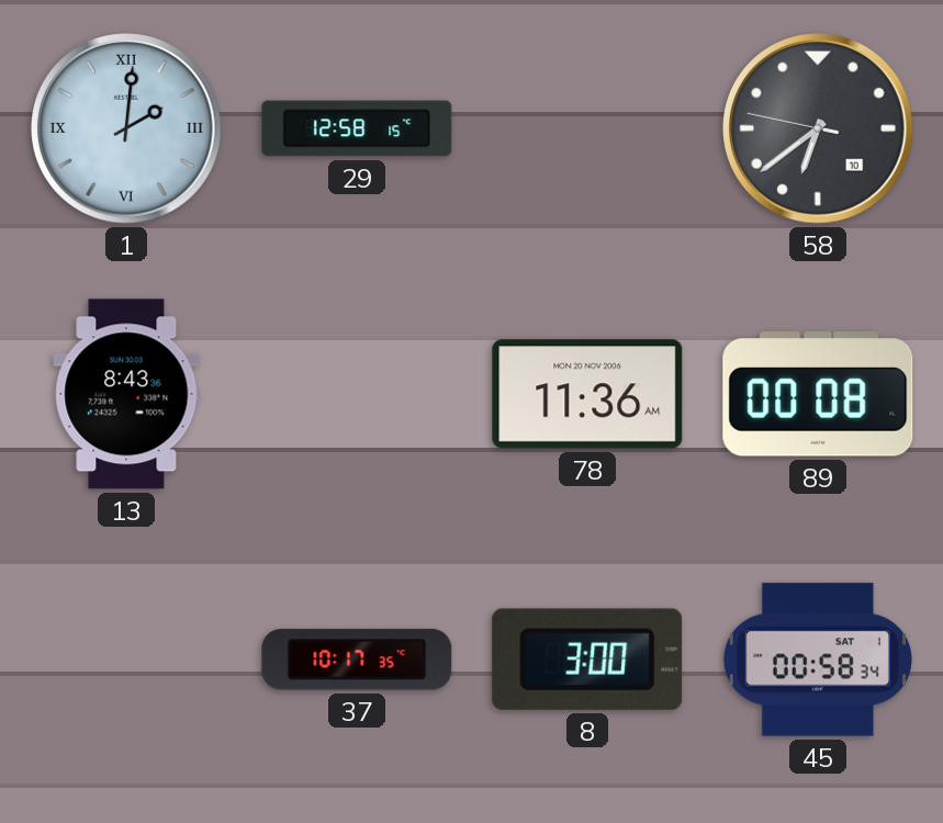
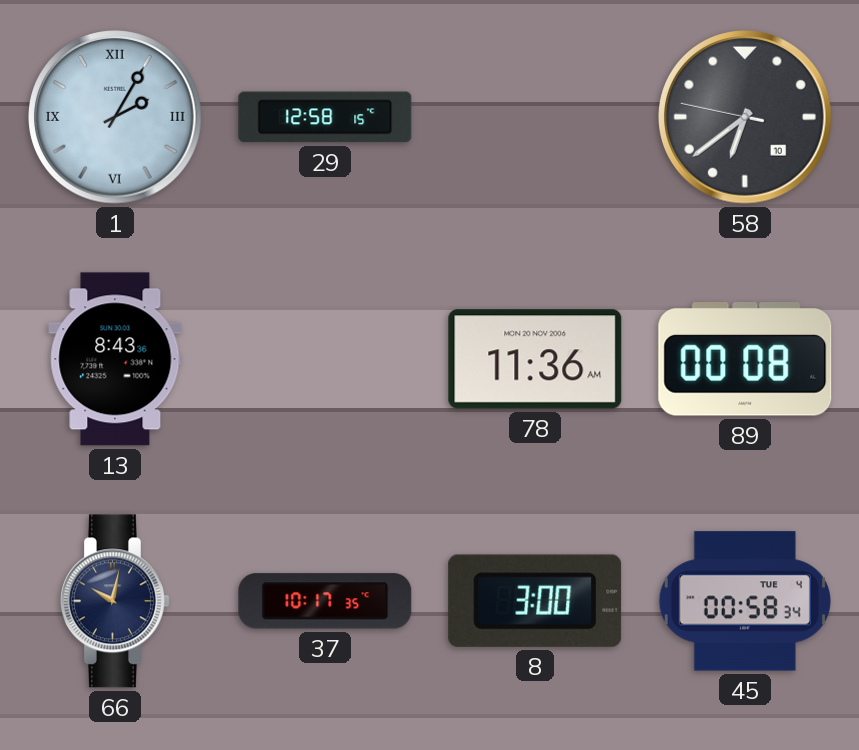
1: 2:01 -> 2:05 (115, 117)
66: none -> 10:02 (116, 601)
45 date: SAT 1 -> TUE 4 (745, 601)
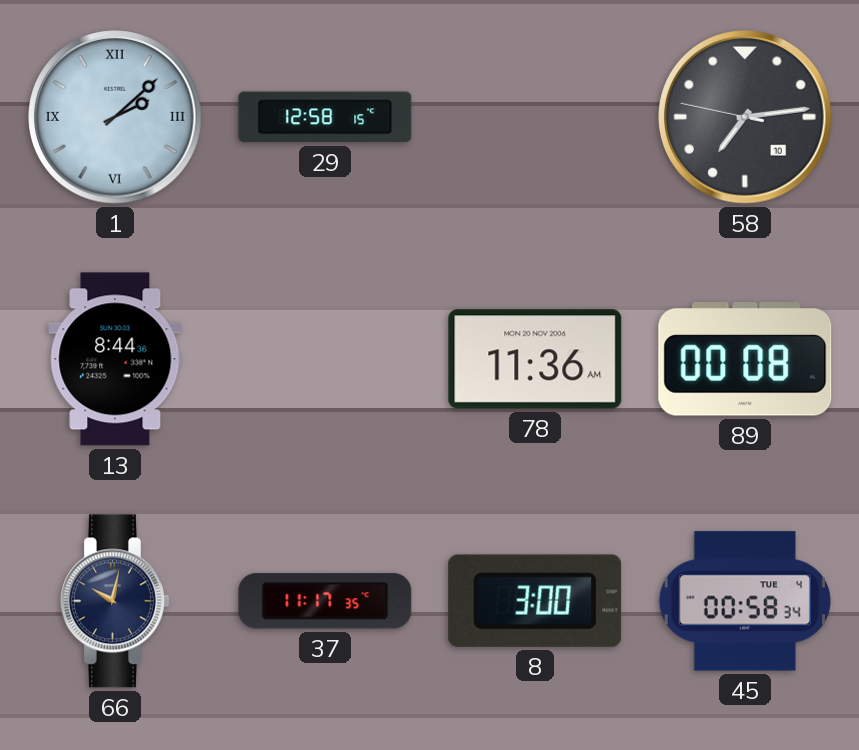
1: 2:05 -> 2:08 (115, 117)
58: 6:38 -> 7:13 (745, 117)
13: 8:43 -> 8:44 (115, 359)
37: 10:17 -> 11:17 (325, 601)
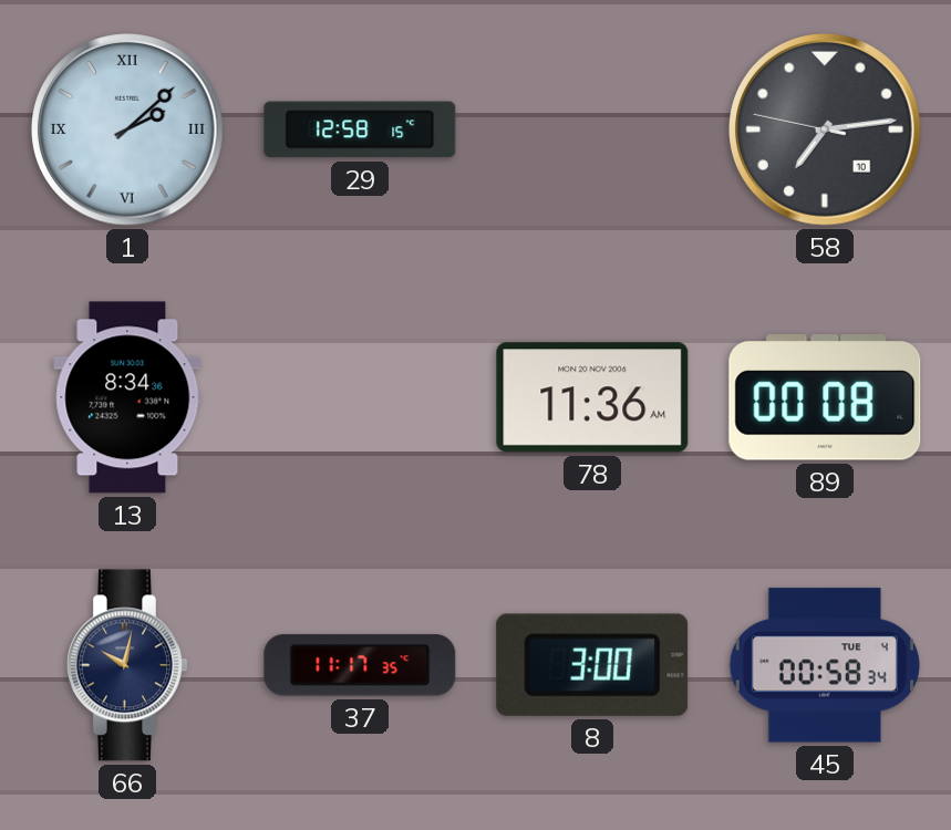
13: 8:44 -> 8:34 (127, 397)
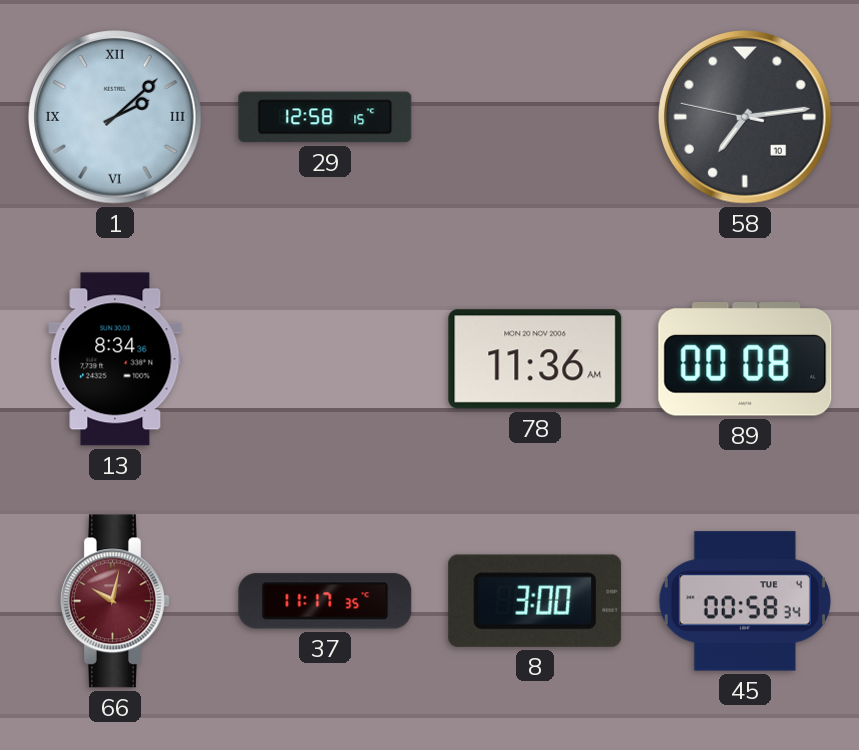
66 dial: navy -> burgundy (116, 601)
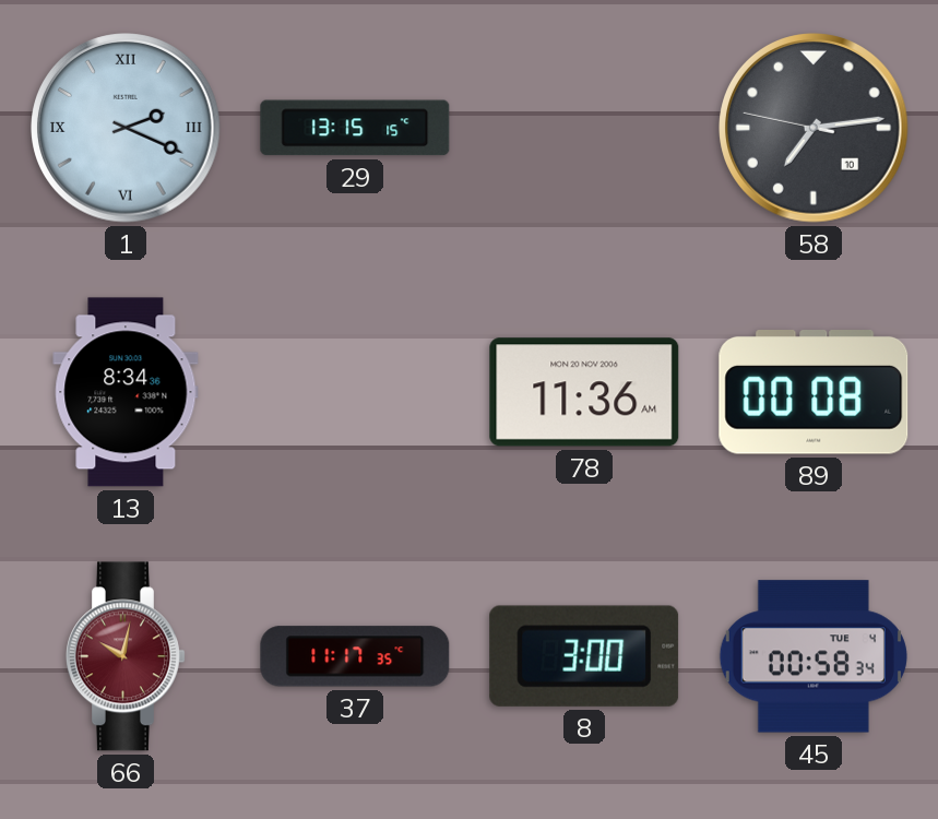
1: 2:08 -> 2:19 (126, 128)
29: 12:58 -> 13:15 (355, 128)
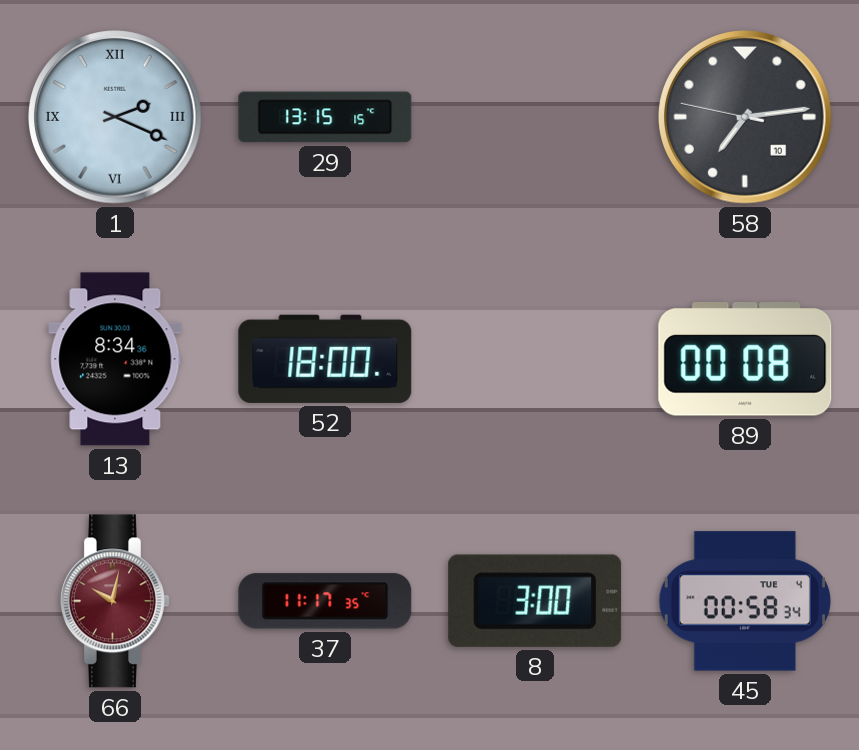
52: none -> 18:00 (325, 359)
78: 11:36 -> none (584, 392)
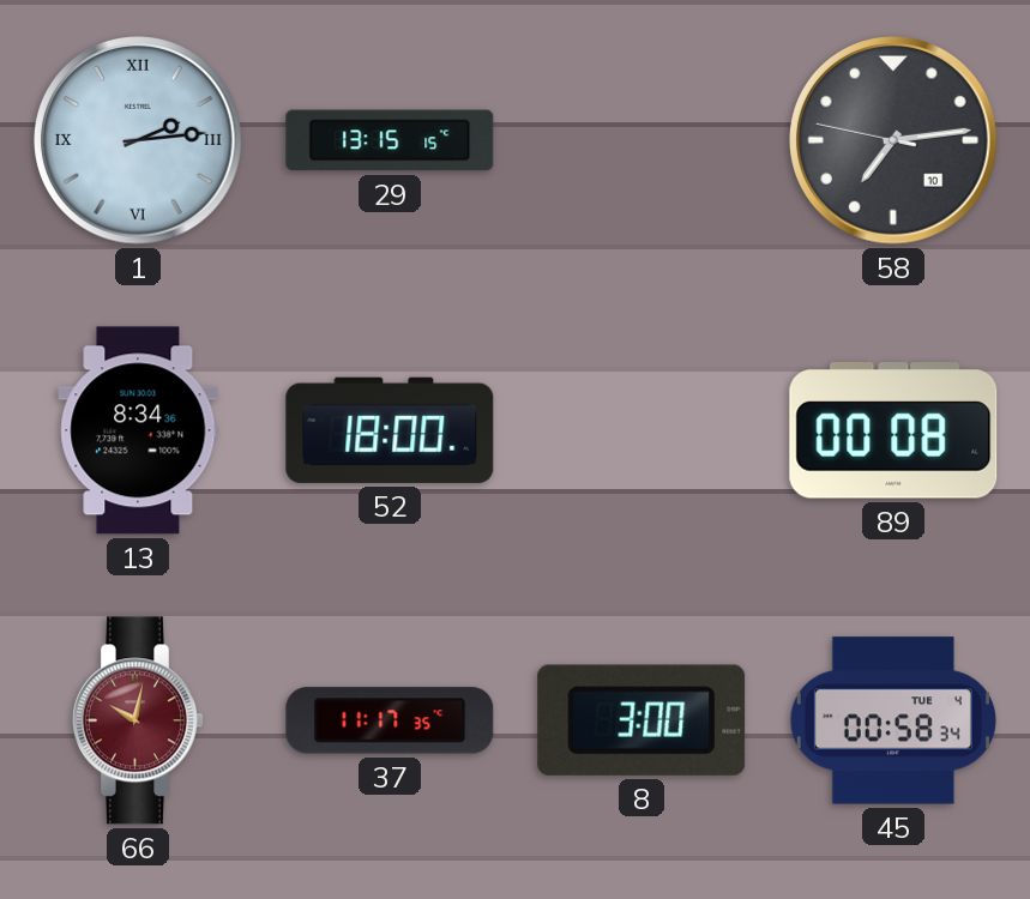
1: 2:19 -> 2:14 (138, 140)
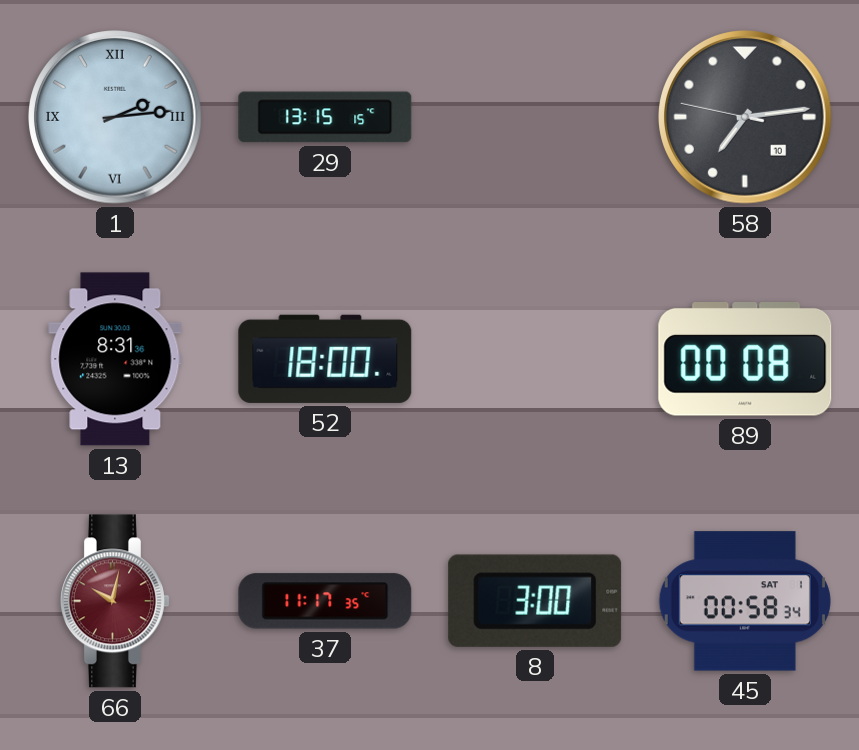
13: 8:34 -> 8:31 (115, 359)
45 date: TUE 4 -> SAT 1 (745, 601)
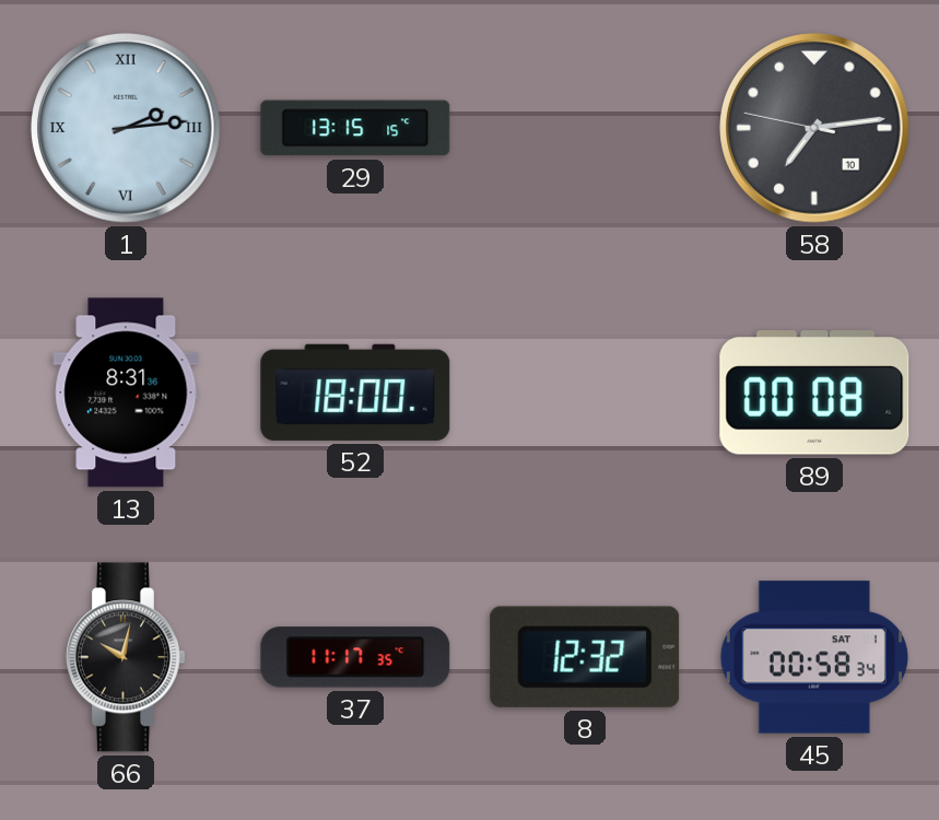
66 dial: burgundy -> black (127, 657)
8: 3:00 -> 12:32 (585, 657)
